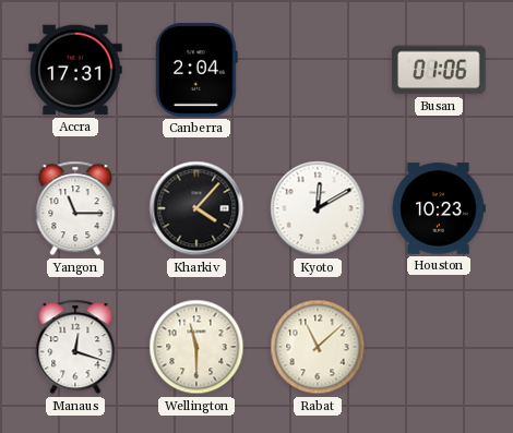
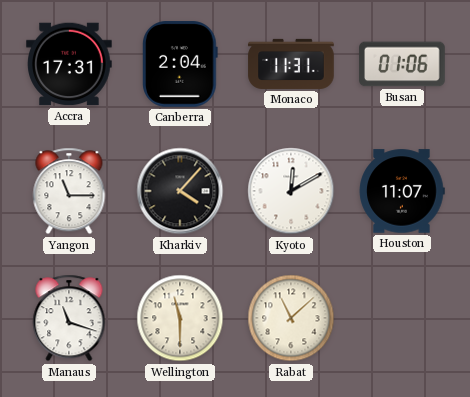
Monaco: none -> 11:31 (291, 64)
Houston: 10:23 -> 11:07 (402, 191)
Manaus: 12:18 -> 11:18 (69, 318)
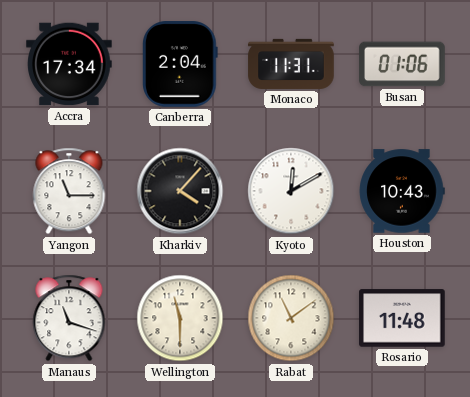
Accra: 17:31 -> 17:34 (69, 64)
Houston: 11:07 -> 10:43 (402, 191)
Rabat: 11:08 -> 11:09 (291, 318)
Rosario: none -> 11:48 (402, 318)
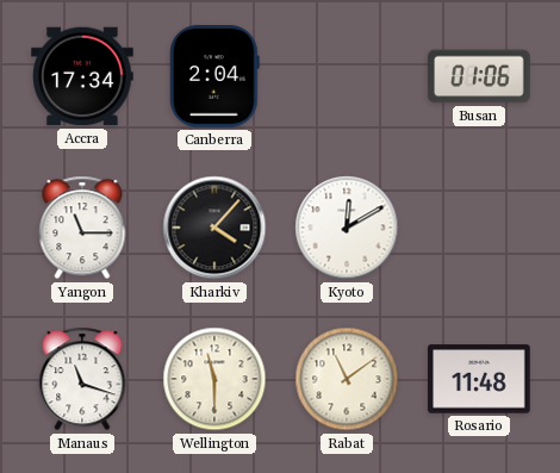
Monaco: 11:31 -> none (291, 64)
Houston: 10:43 -> none (402, 191)
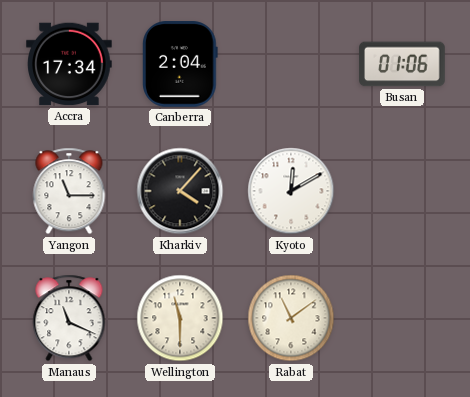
Manaus: 11:18 -> 11:19 (69, 318)
Rosario: 11:48 -> none (479, 379)
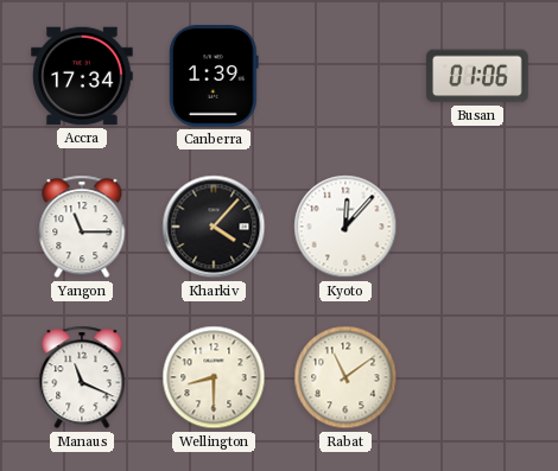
Canberra: 2:04 -> 1:39 (215, 76)
Kyoto: 12:10 -> 12:07 (345, 227)
Wellington: 11:30 -> 8:30 (214, 377)
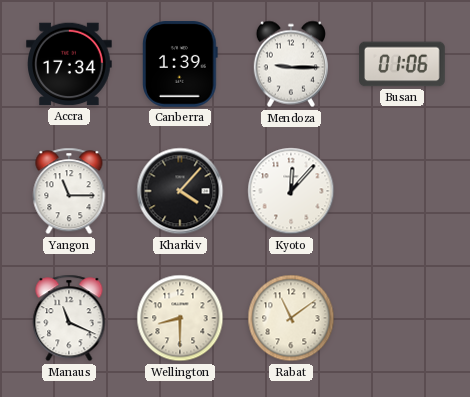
Mendoza: none -> 9:15 (291, 64)
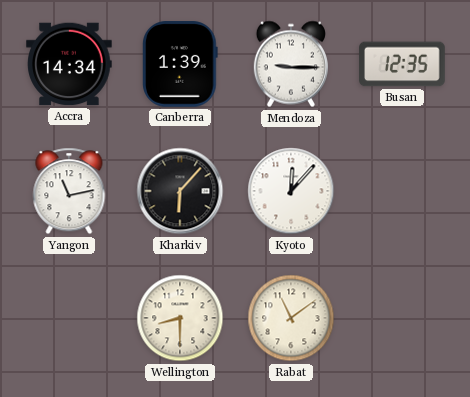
Accra: 17:34 -> 14:34 (69, 64)
Busan: 01:06 -> 12:35 (402, 64)
Yangon: 11:15 -> 11:13 (69, 191)
Kharkiv: 4:07 -> 6:07 (180, 191)
Manaus: 11:19 -> none (69, 318)
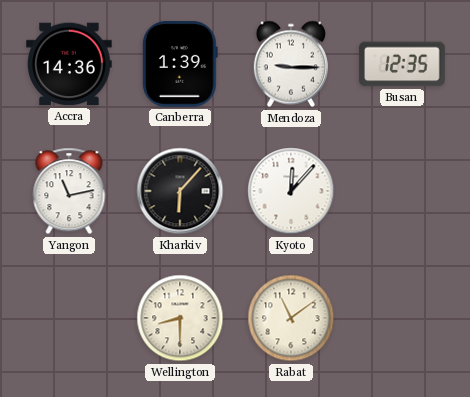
Accra: 14:34 -> 14:36 (69, 64)
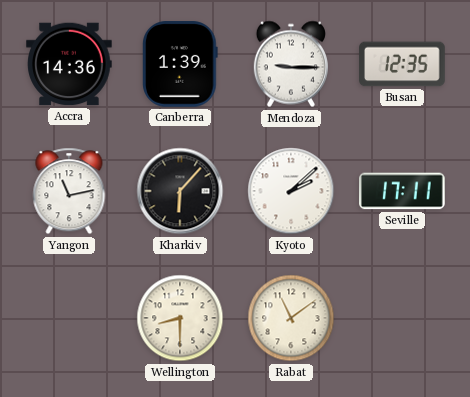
Kyoto: 12:07 -> 2:08 (291, 191)
Seville: none -> 17:11 (403, 191)
